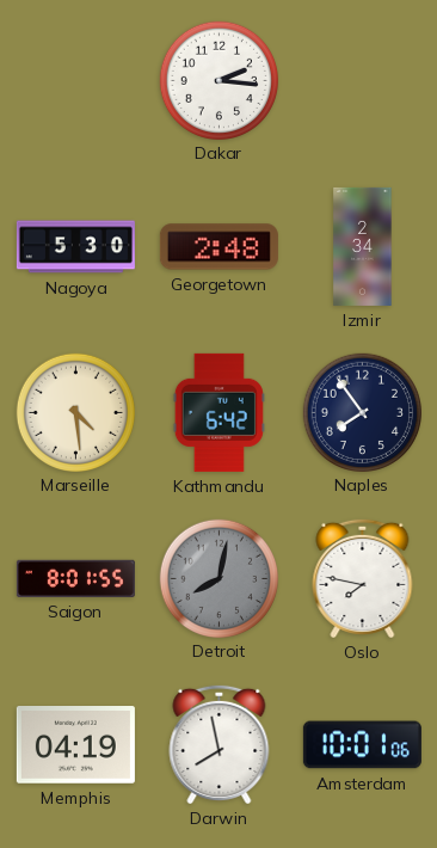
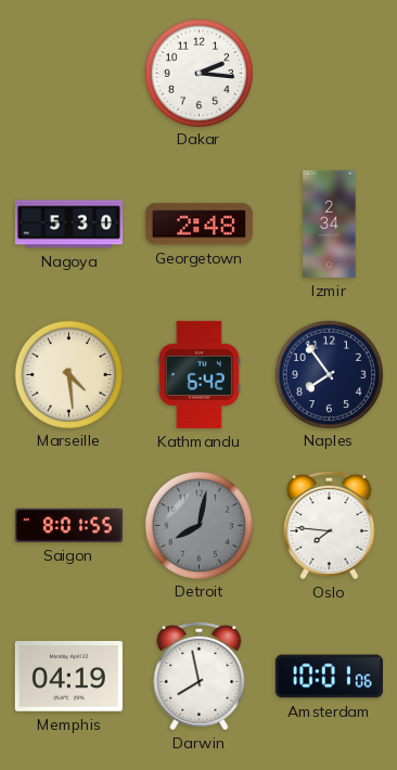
Oslo: 7:47 -> 7:46 (330, 525)
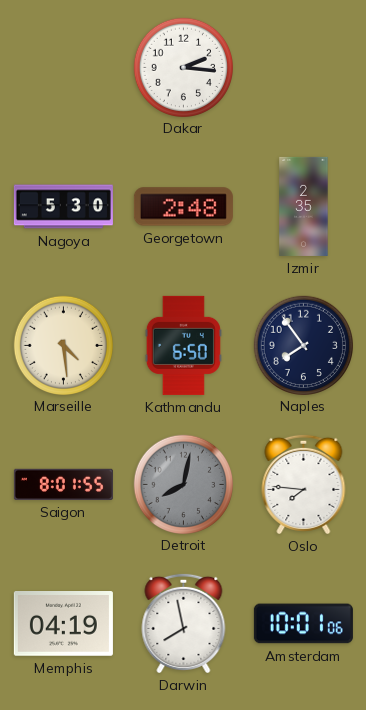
Izmir: 2:34 -> 2:35 (304, 206)
Kathmandu: 6:42 -> 6:50 (183, 345)
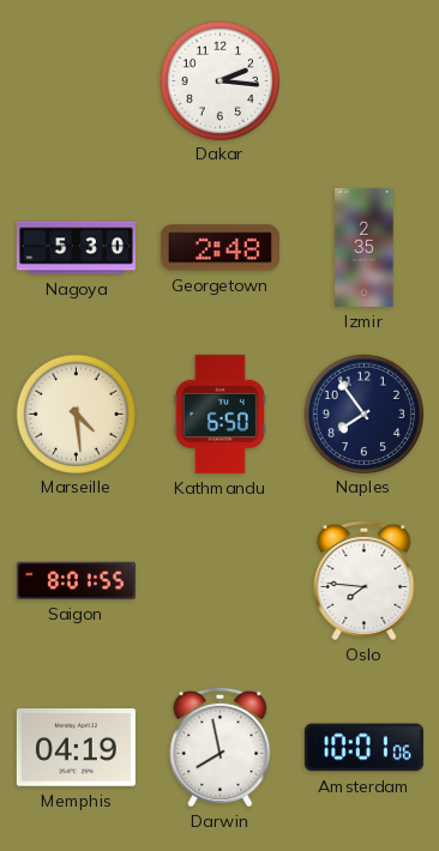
Detroit: 8:02 -> none (183, 484)
